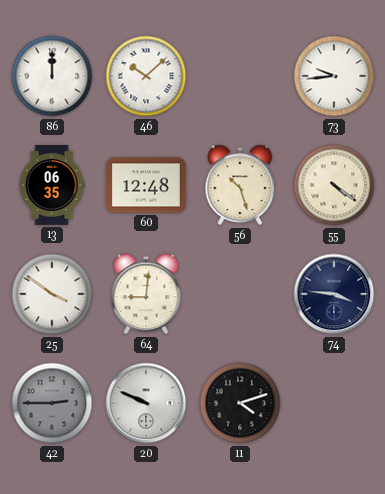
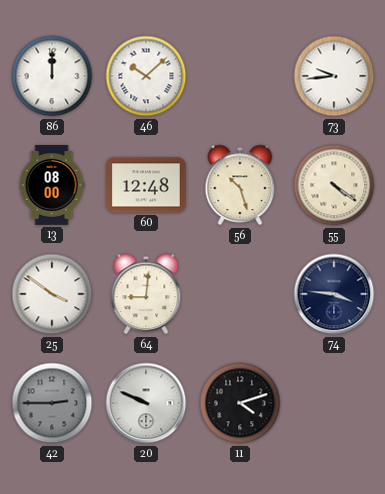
13: 06:35 -> 08:00 (52, 185)
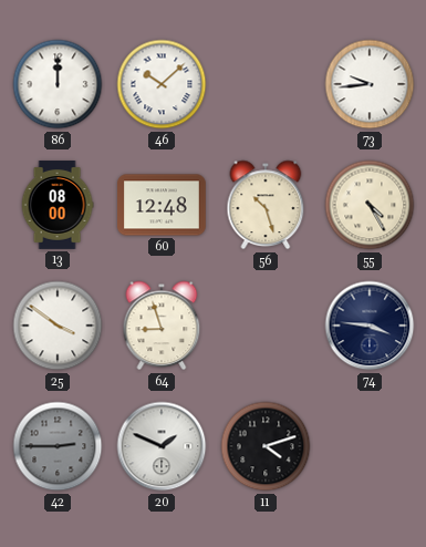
55: 4:21 -> 4:25 (370, 205)
64: 9:01 -> 8:57 (162, 326)
20: 9:49 -> 1:49 (162, 446)
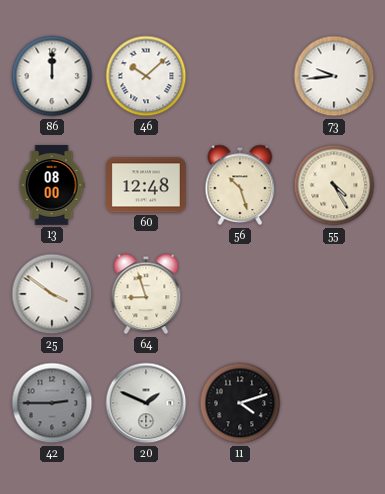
74: 3:46 -> none (370, 326)
